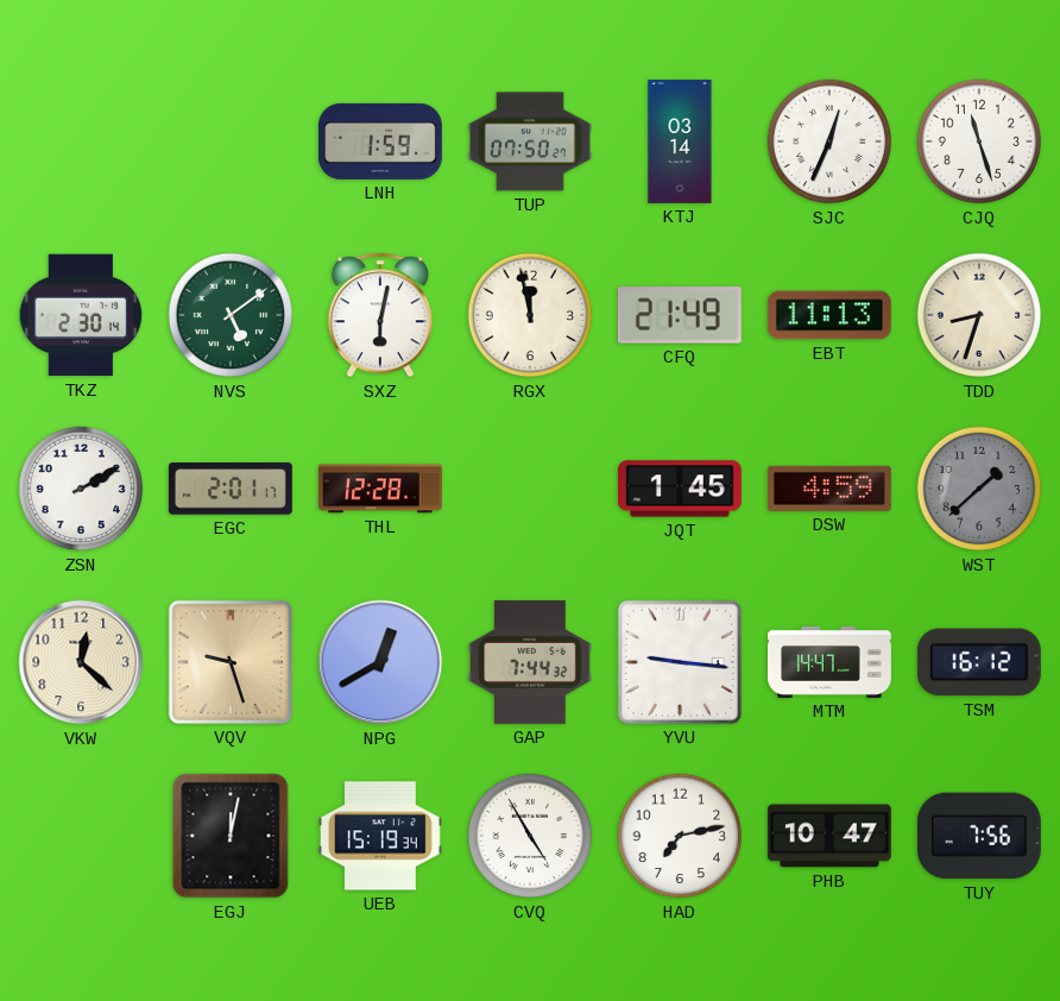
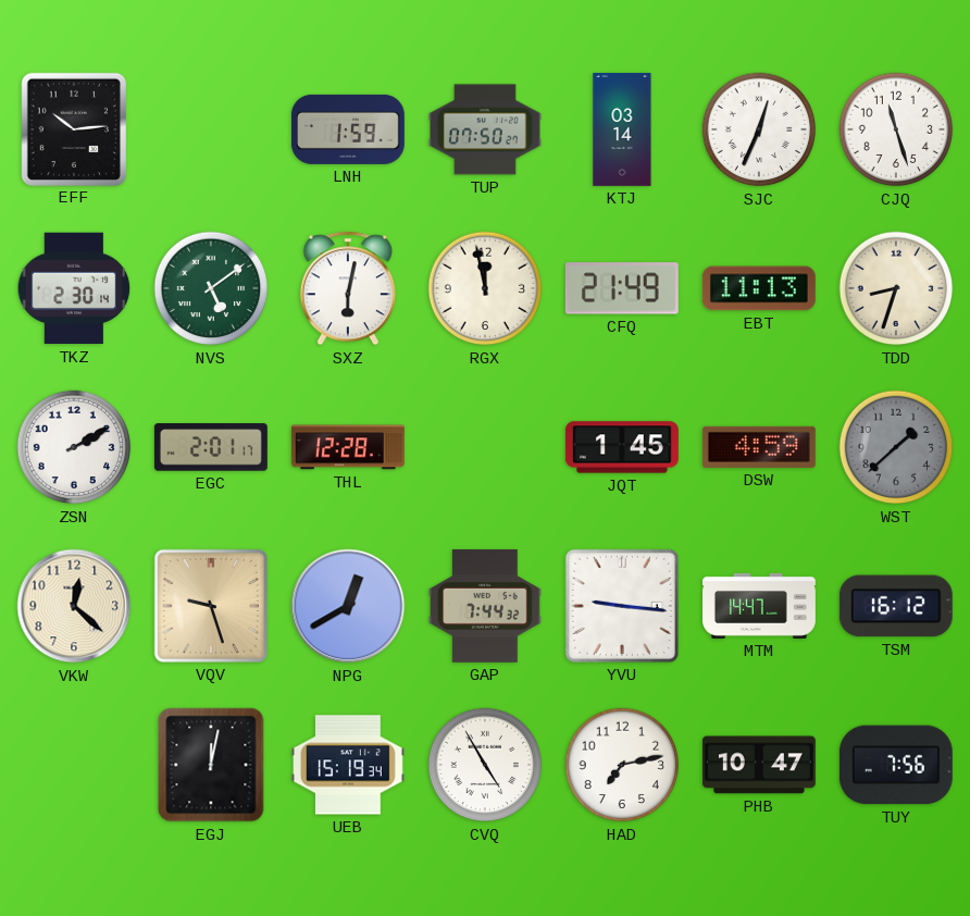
EFF: none -> 10:14 (73, 128)
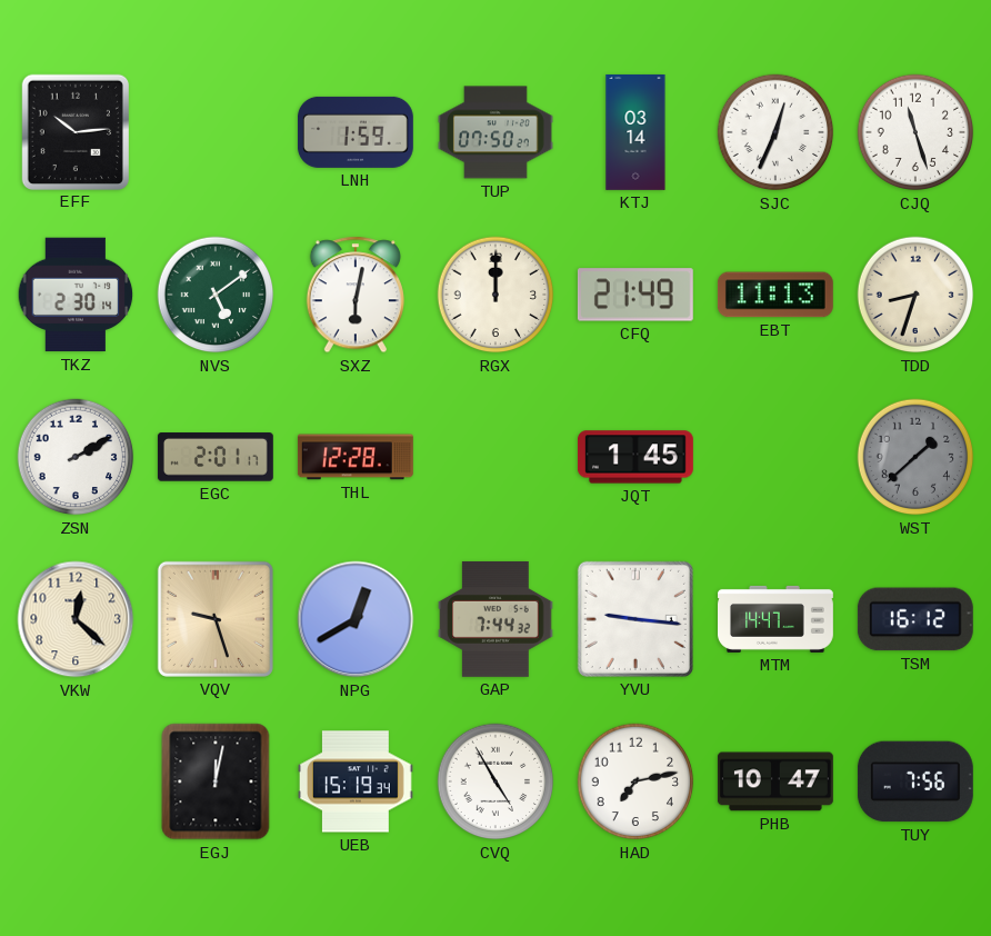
RGX: 11:58 -> 12:00 (495, 295)
DSW: 4:59 -> none (759, 447)
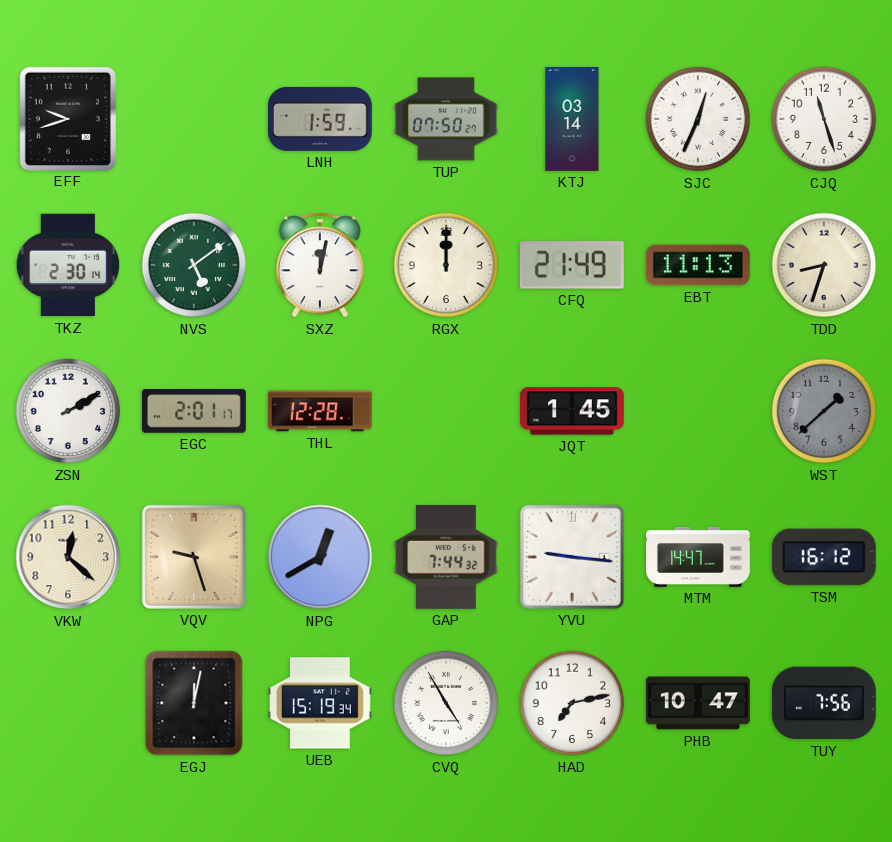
EFF: 10:14 -> 9:42 (67, 118)
SXZ: 6:02 -> 12:02 (320, 265)
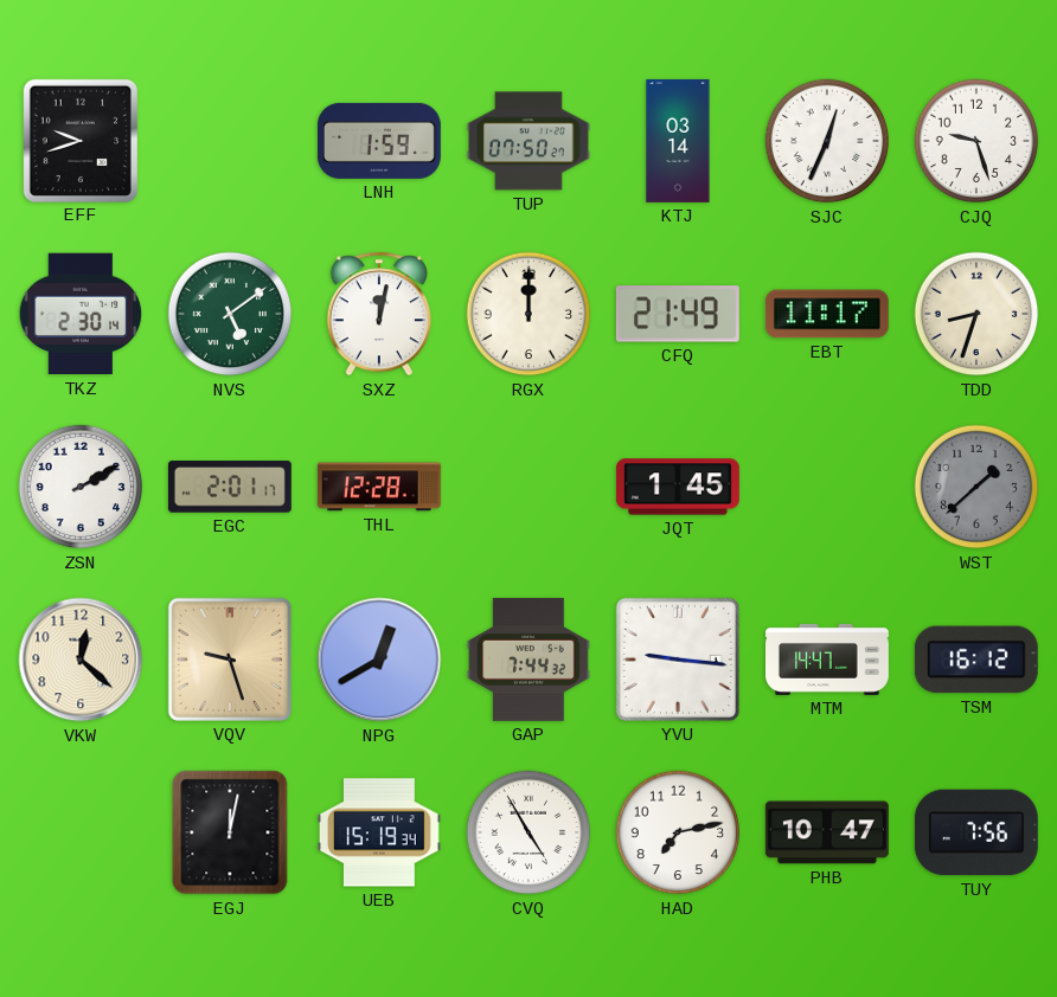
CJQ: 11:27 -> 9:27 (976, 141)
EBT: 11:13 -> 11:17 (827, 314)
